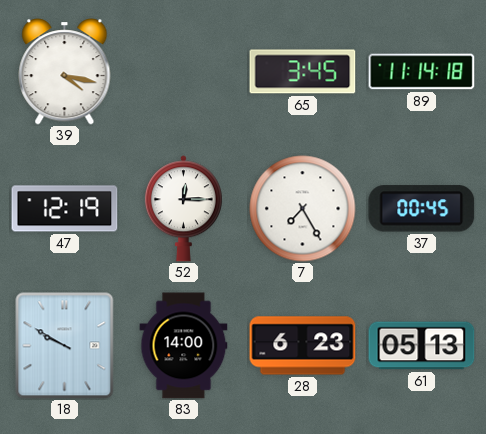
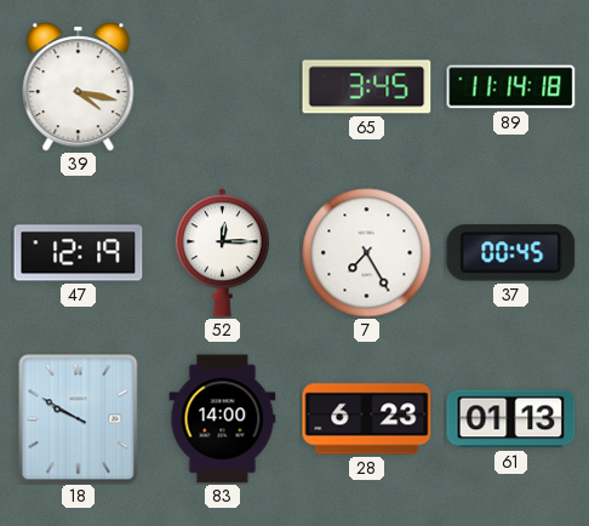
61: 05:13 -> 01:13 (511, 419)
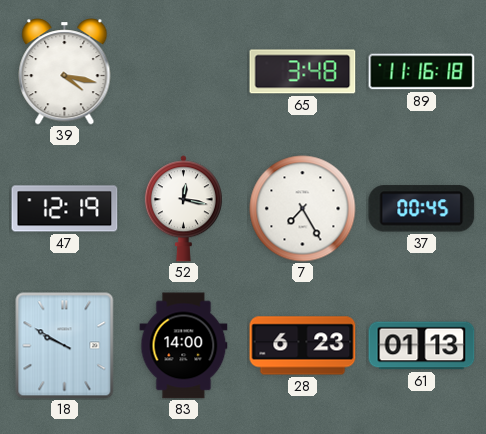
65: 3:45 -> 3:48 (303, 72)
89: 11:14 -> 11:16 (422, 72)
52: 12:15 -> 12:17 (183, 209)
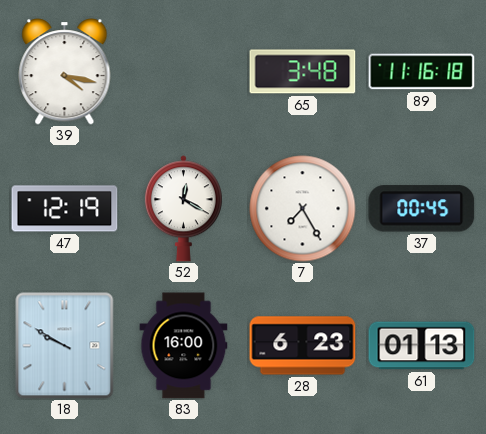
52: 12:17 -> 12:20 (183, 209)
83: 14:00 -> 16:00 (184, 346)
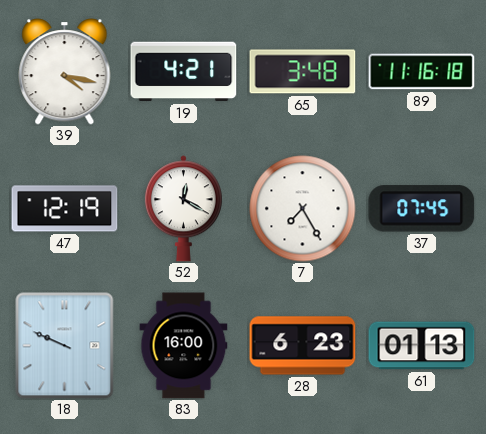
19: none -> 4:21 (184, 72)
37: 00:45 -> 07:45 (422, 209)
18: 9:50 -> 9:49 (65, 346)
